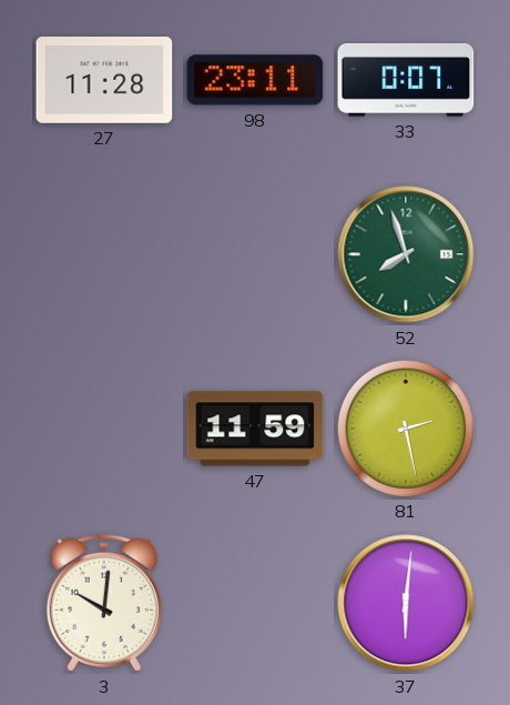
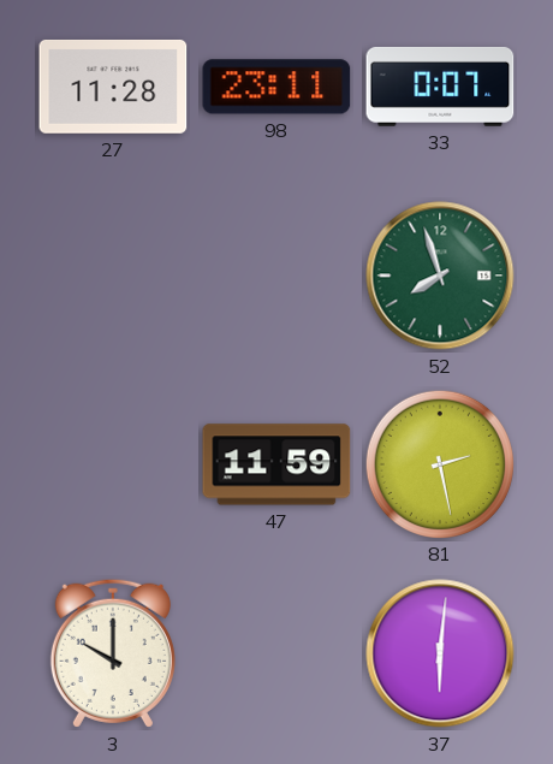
3: 10:01 -> 10:00 (113, 653)
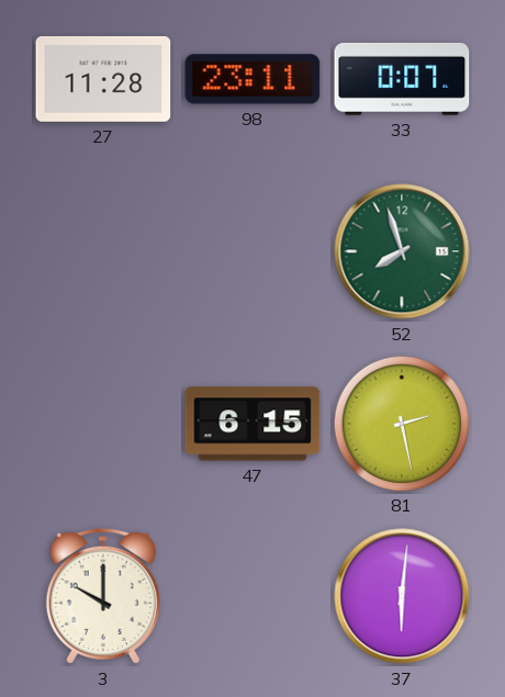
47: 11:59 -> 6:15 (252, 424)
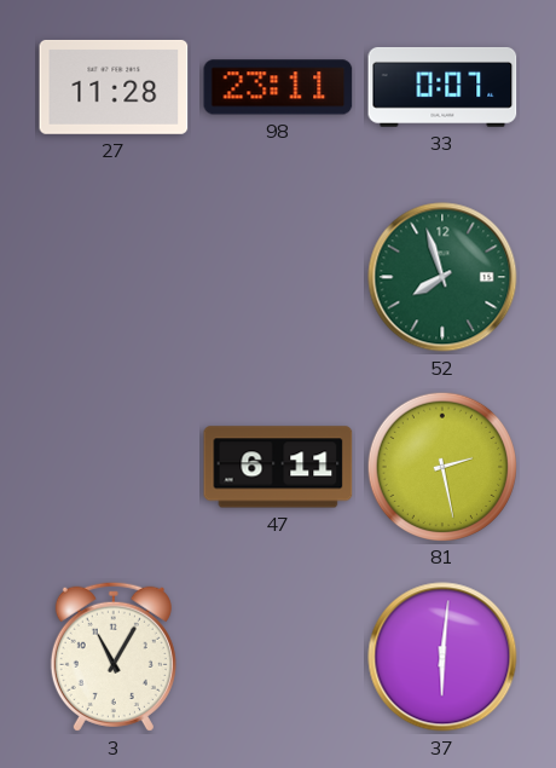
47: 6:15 -> 6:11 (278, 467)
3: 10:00 -> 11:05 (114, 657)
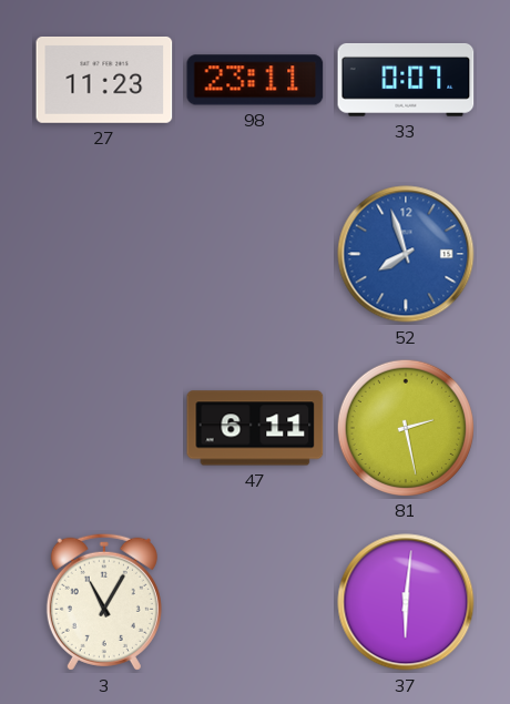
27: 11:28 -> 11:23 (104, 80)
52 dial: green -> blue (406, 254)
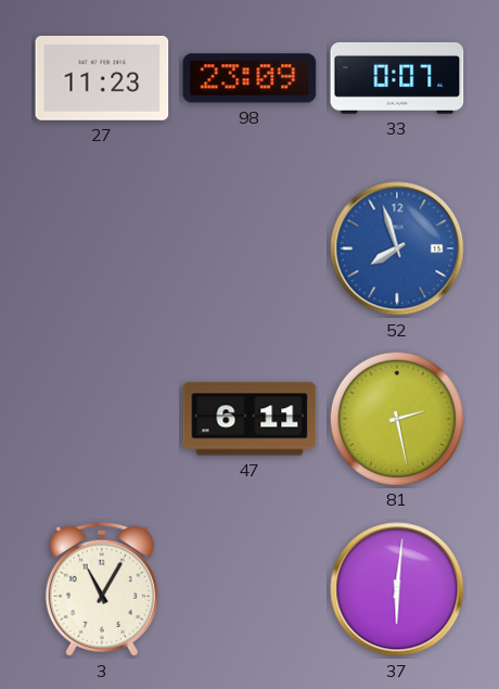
98: 23:11 -> 23:09 (250, 78)
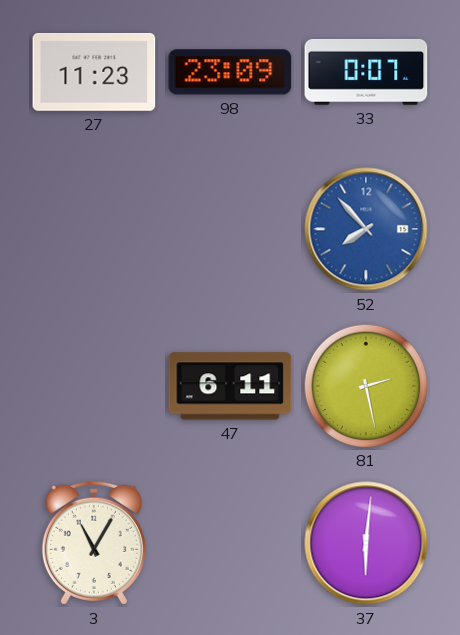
52: 7:57 -> 7:53 (366, 229)
